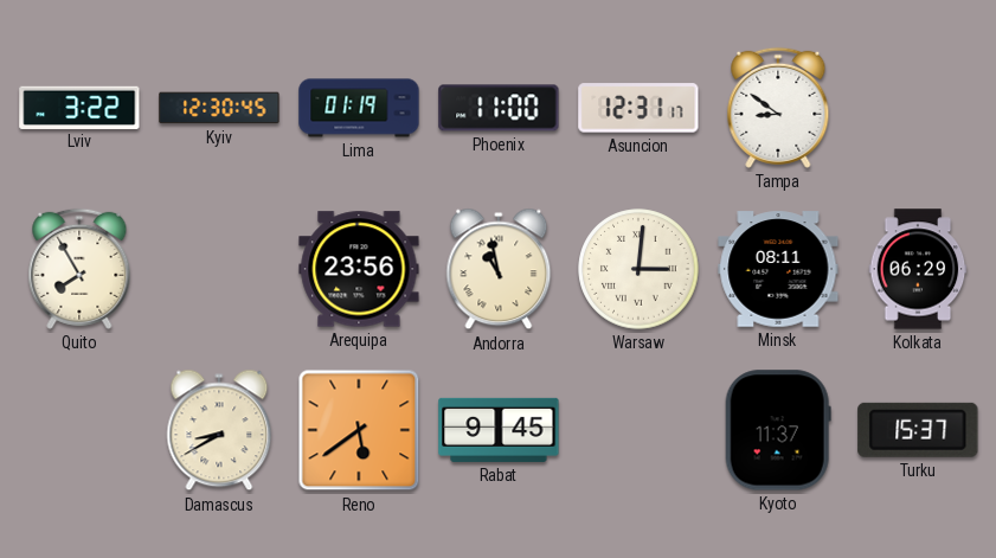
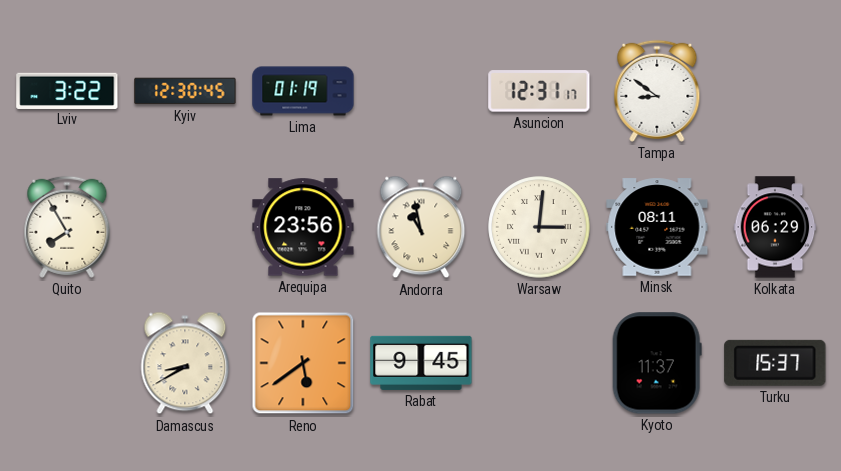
Phoenix: 11:00 -> none (499, 108)
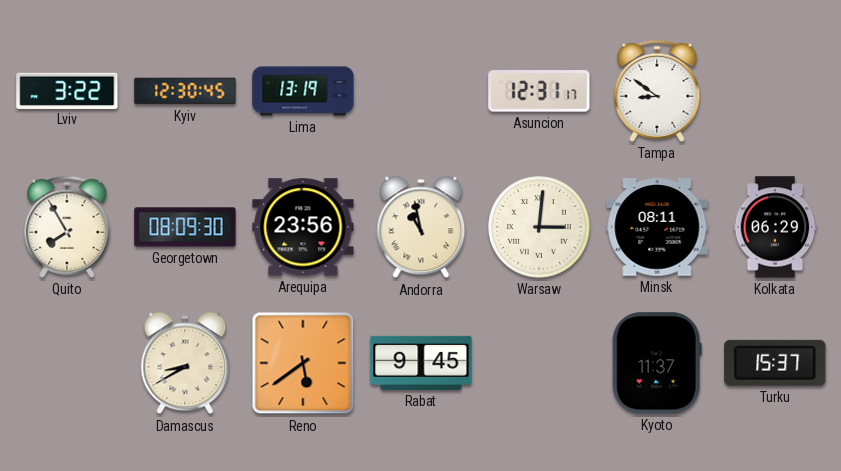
Lima: 01:19 -> 13:19 (303, 91)
Georgetown: none -> 08:09 (185, 227)
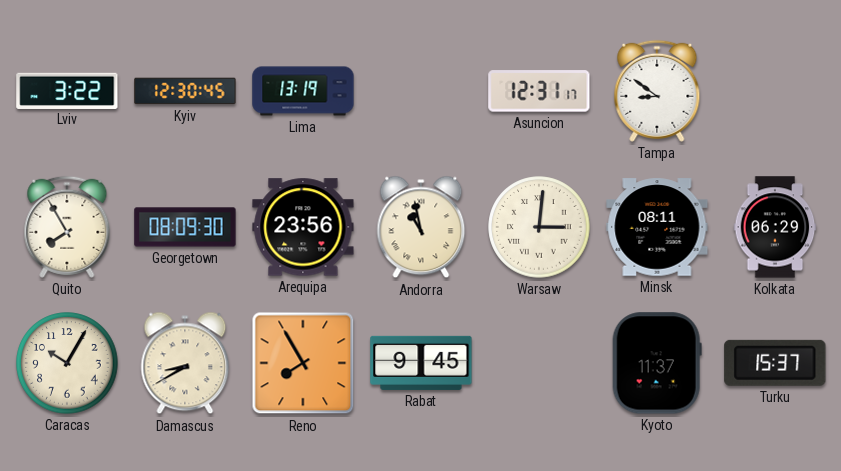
Caracas: none -> 10:05 (67, 363)
Reno: 5:39 -> 7:55 (303, 363)
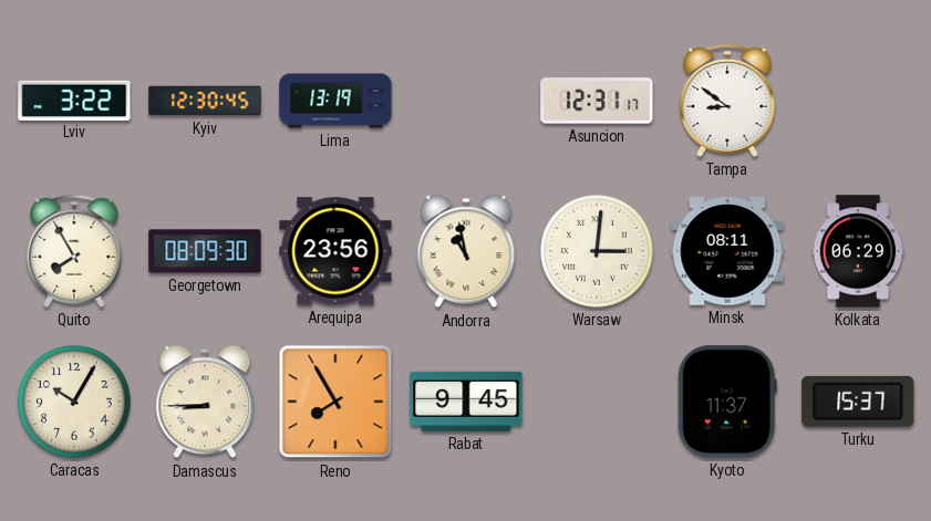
Damascus: 8:40 -> 8:45 (205, 402)
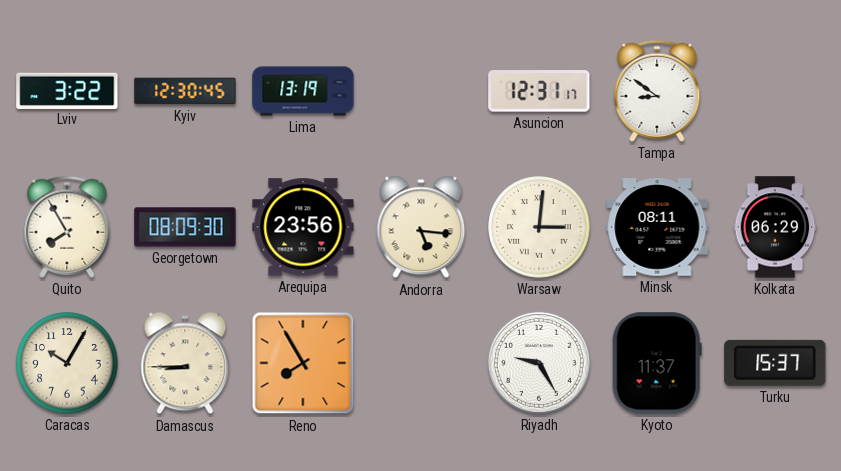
Andorra: 10:58 -> 5:16 (421, 227)
Rabat: 9:45 -> none (466, 402)
Riyadh: none -> 9:25 (539, 363)
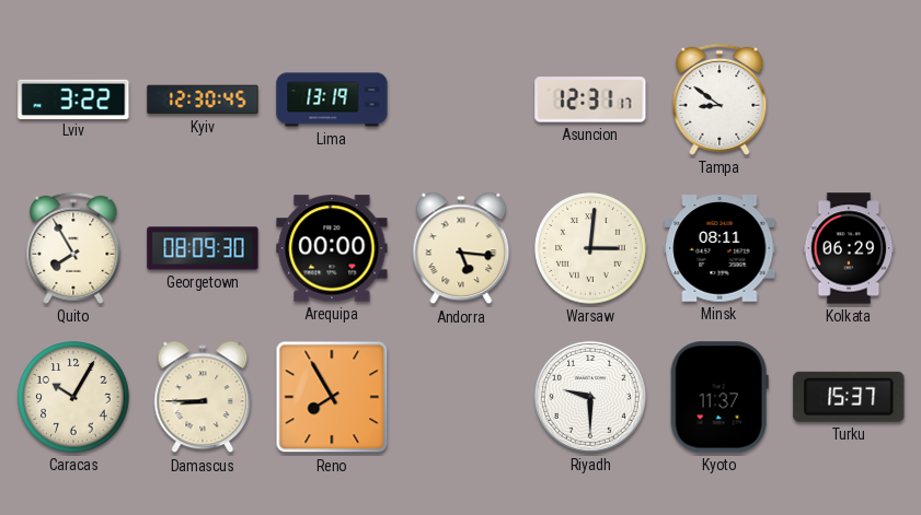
Arequipa: 23:56 -> 00:00 (332, 248)
Riyadh: 9:25 -> 9:30 (590, 397)
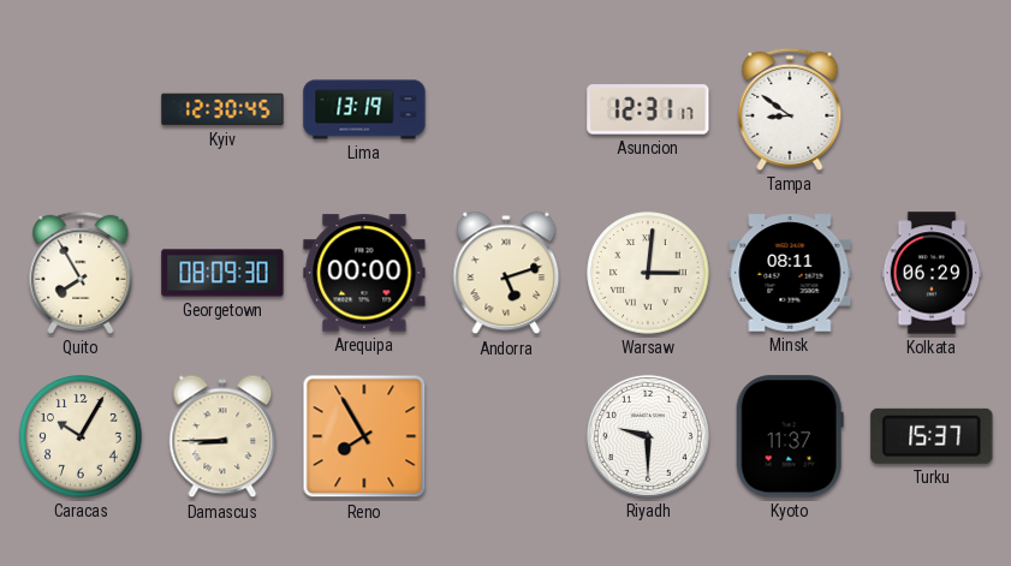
Lviv: 3:22 -> none (73, 98)
Andorra: 5:16 -> 5:12 (506, 273)
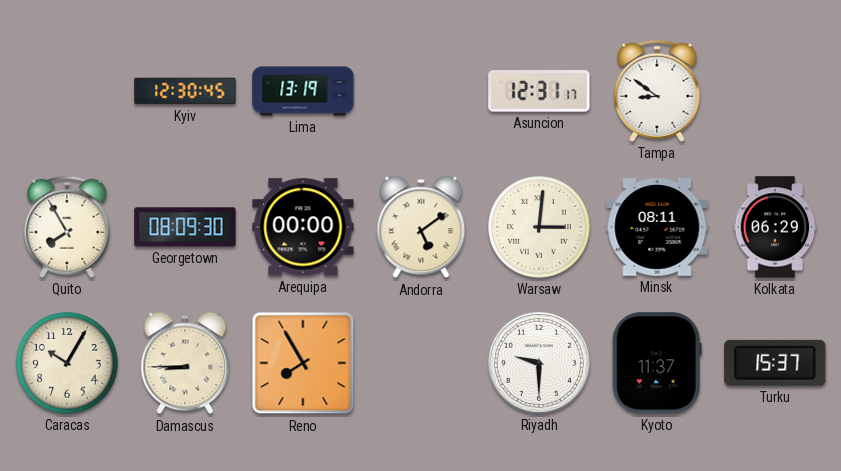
Andorra: 5:12 -> 5:09 (421, 227)
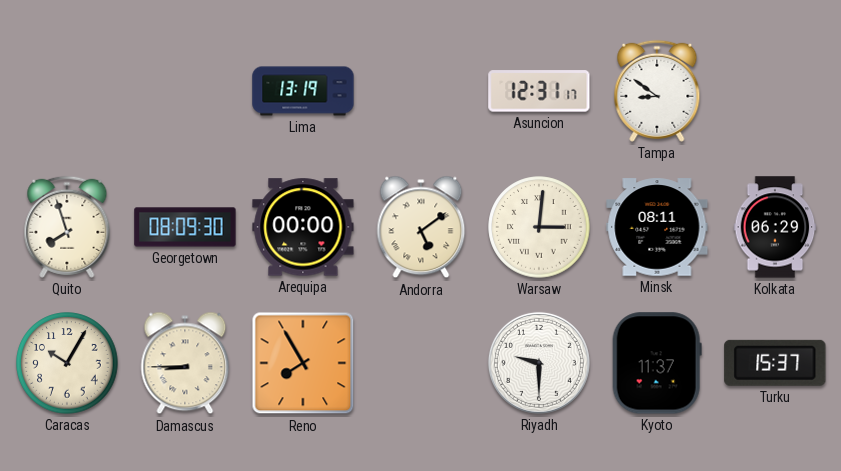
Kyiv: 12:30 -> none (185, 91)
Quito: 7:55 -> 7:57 (67, 227)
